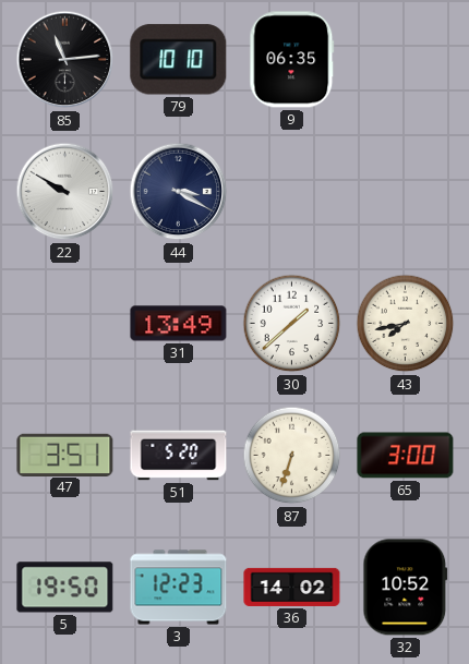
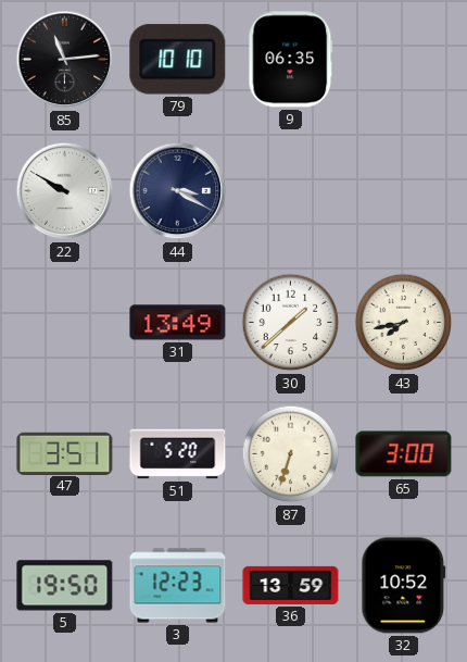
36: 14:02 -> 13:59 (291, 585)
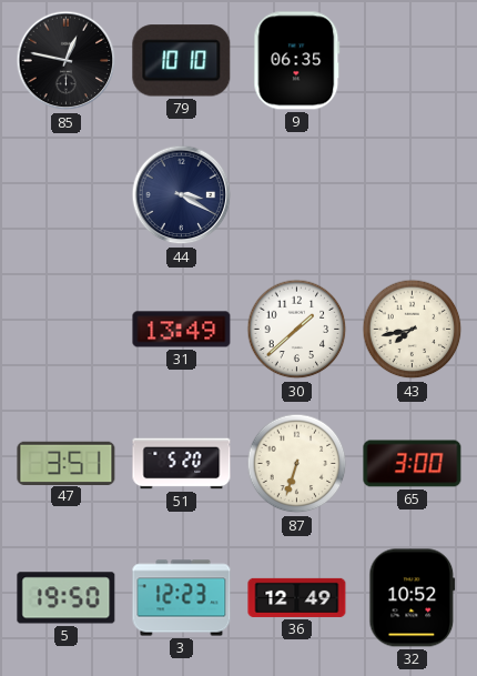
85: 11:14 -> 12:47 (67, 61)
22: 9:50 -> none (65, 191)
36: 13:59 -> 12:49 (297, 597)
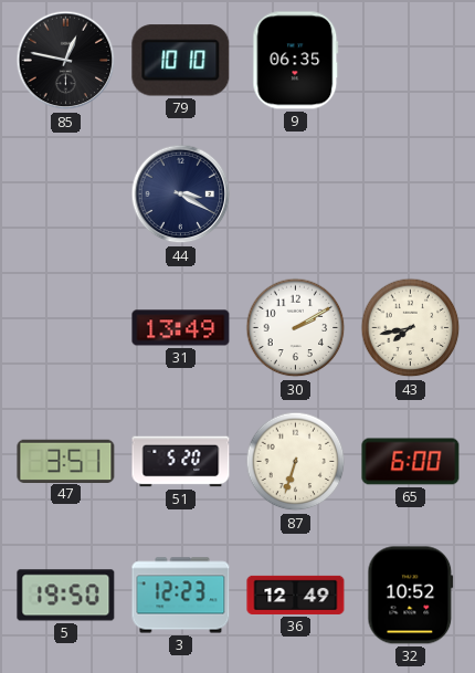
30: 1:38 -> 2:10 (296, 328)
65: 3:00 -> 6:00 (411, 462)
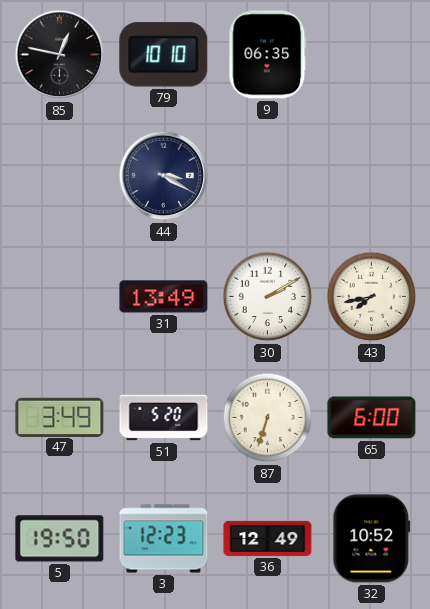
47: 3:51 -> 3:49 (60, 417)
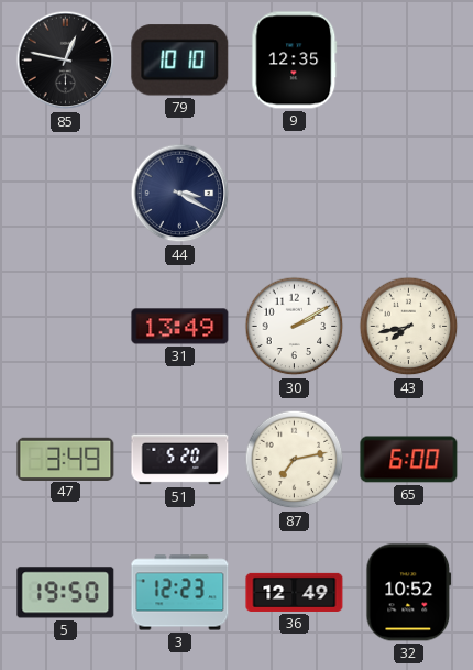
9: 06:35 -> 12:35 (295, 61)
87: 6:33 -> 7:13 (295, 460)
